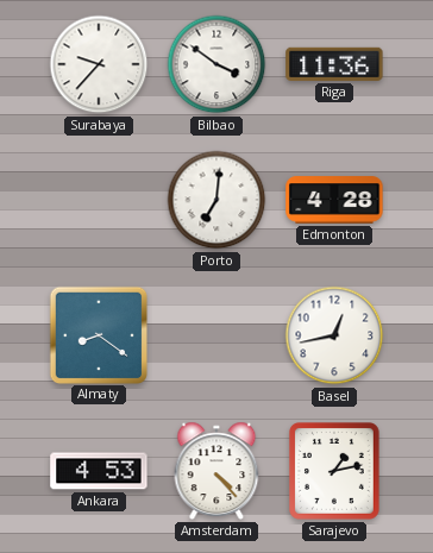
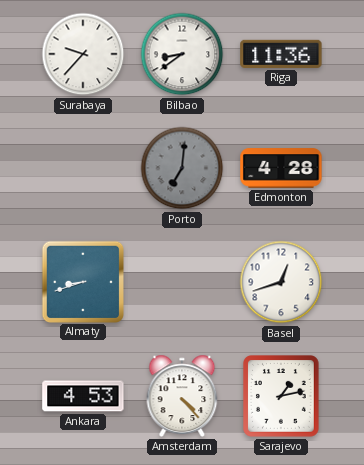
Bilbao: 3:51 -> 8:39 (182, 54)
Porto dial: white -> grey (182, 168)
Almaty: 8:21 -> 8:42 (82, 281)
Basel: 12:43 -> 12:42 (281, 282)
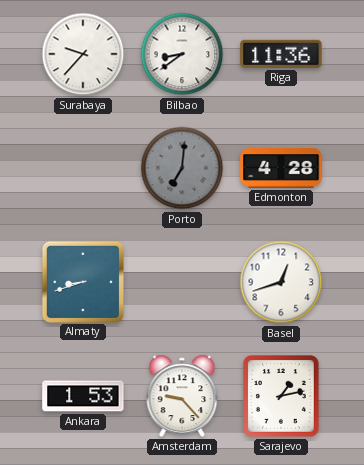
Ankara: 4:53 -> 1:53 (83, 396)
Amsterdam: 4:23 -> 9:23 (182, 396)
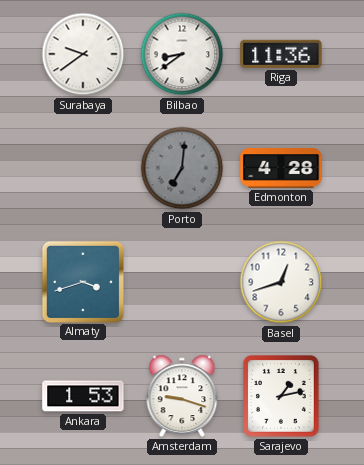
Surabaya: 9:37 -> 9:39 (83, 54)
Almaty: 8:42 -> 3:42 (82, 281)
Amsterdam: 9:23 -> 9:18 (182, 396)
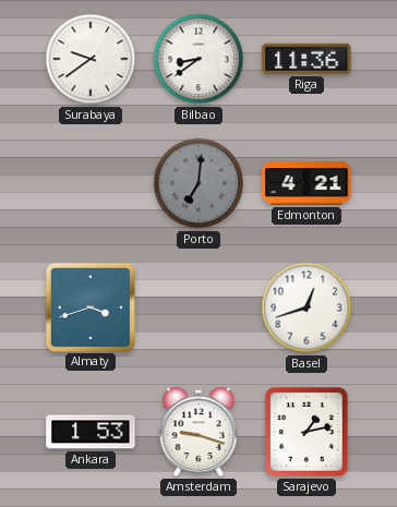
Edmonton: 4:28 -> 4:21 (306, 183)
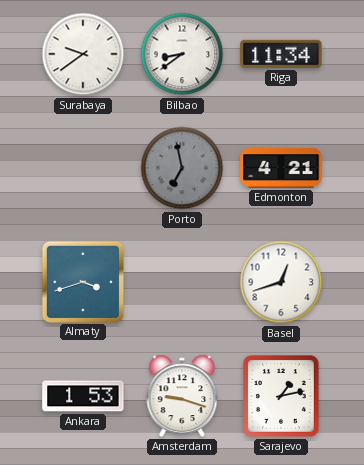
Riga: 11:36 -> 11:34 (281, 54)
Porto: 7:01 -> 6:58 (182, 168)
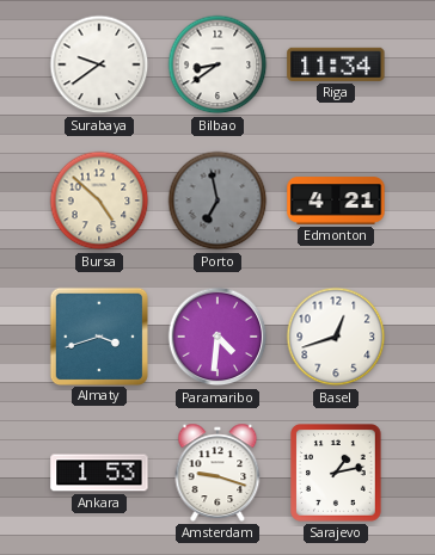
Bursa: none -> 4:52 (99, 201)
Paramaribo: none -> 4:31 (217, 337)
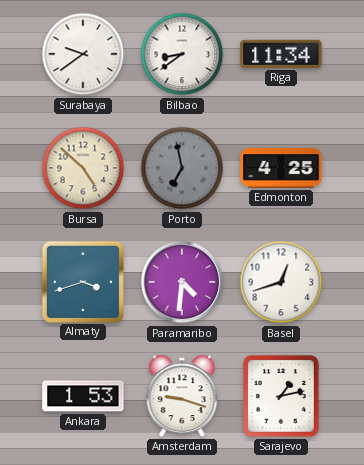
Edmonton: 4:21 -> 4:25 (281, 168)
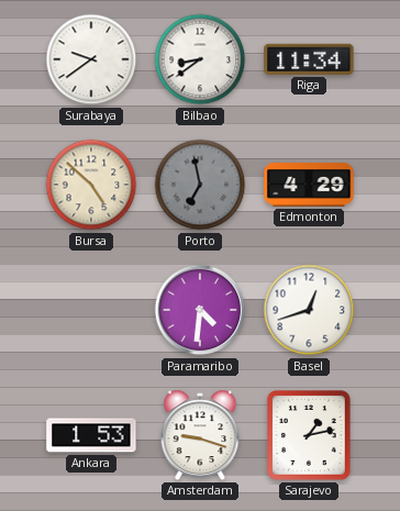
Edmonton: 4:25 -> 4:29 (309, 185)
Almaty: 3:42 -> none (82, 281)
